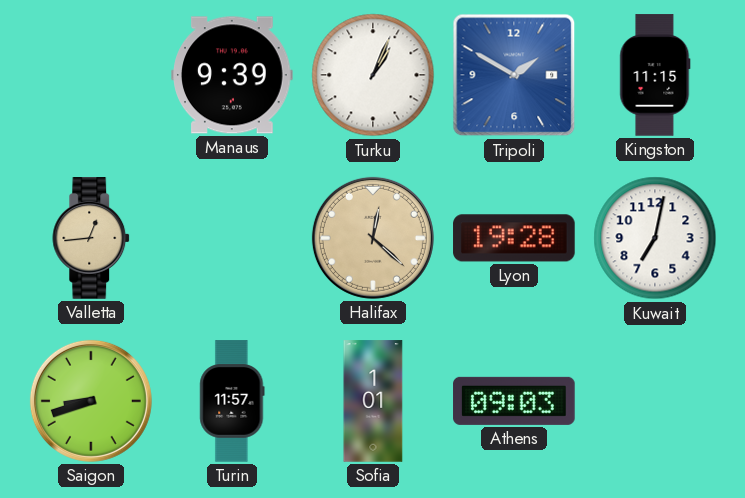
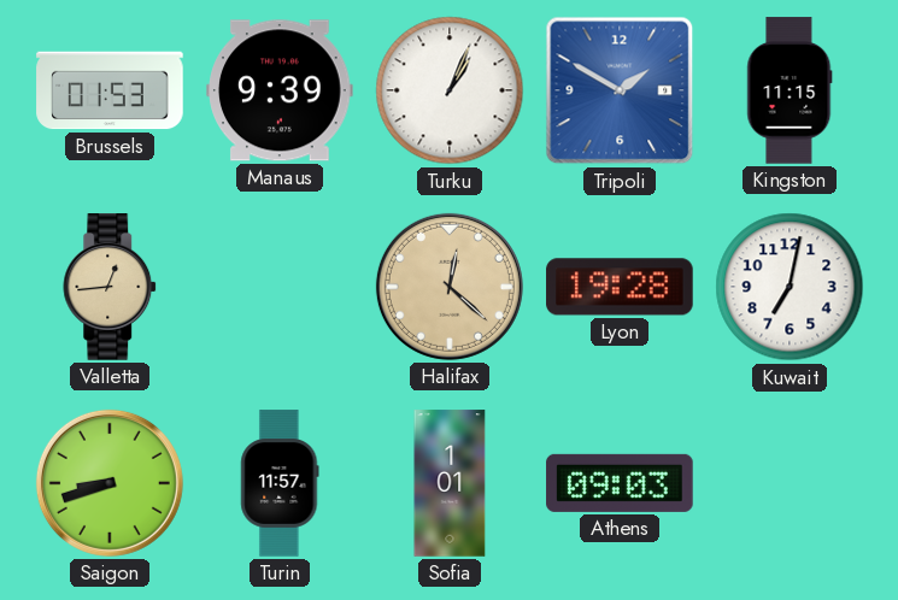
Brussels: none -> 01:53 (110, 90)
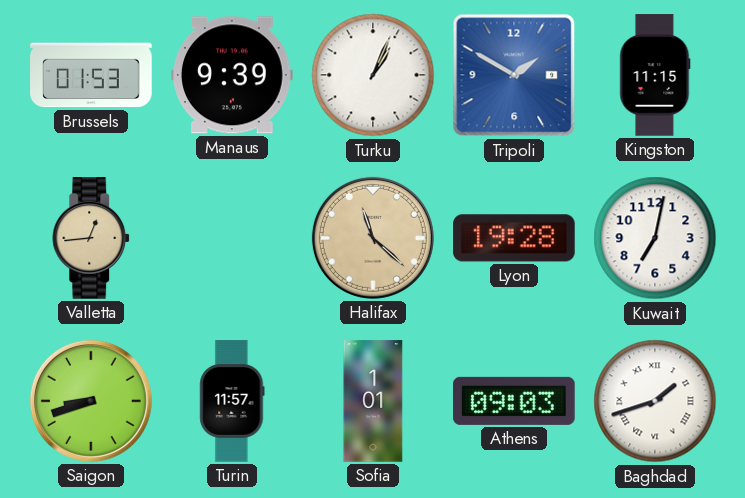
Halifax: 12:22 -> 11:22 (373, 238)
Baghdad: none -> 1:42 (655, 401)
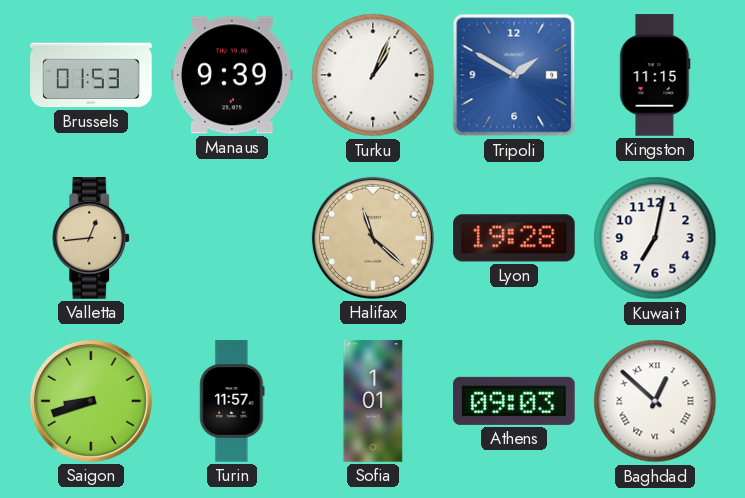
Baghdad: 1:42 -> 12:52 (655, 401)
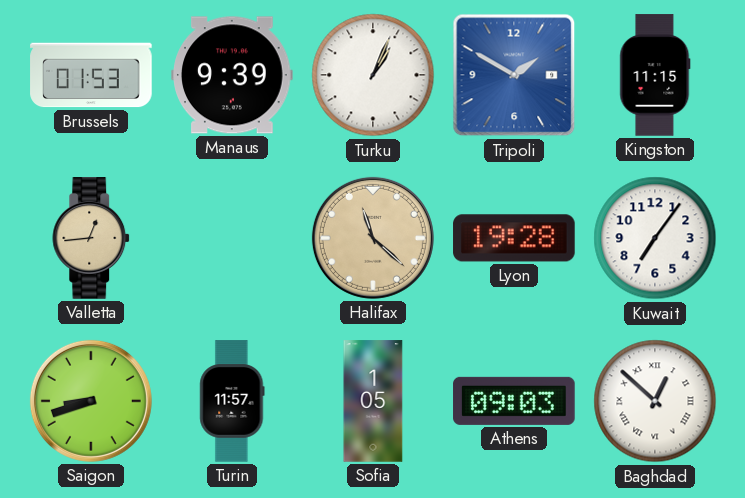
Kuwait: 7:02 -> 7:06 (655, 238)
Sofia: 1:01 -> 1:05 (373, 401)
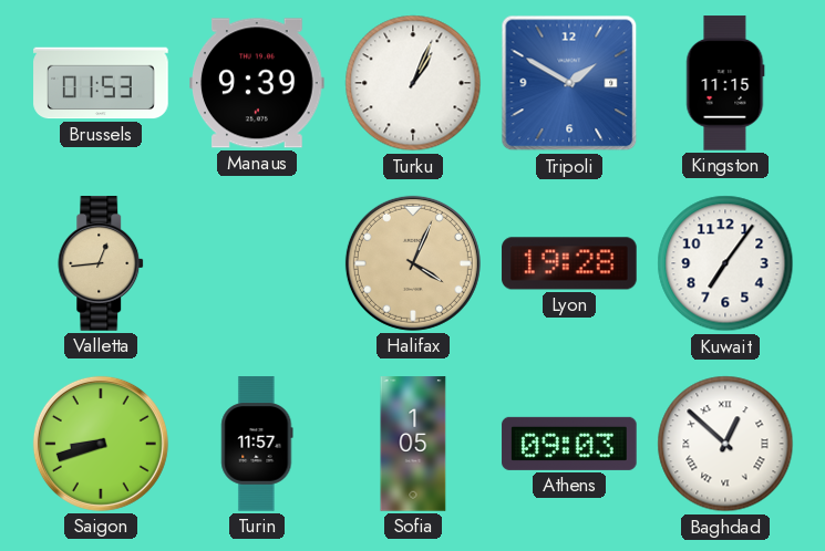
Halifax: 11:22 -> 4:04 (413, 263)
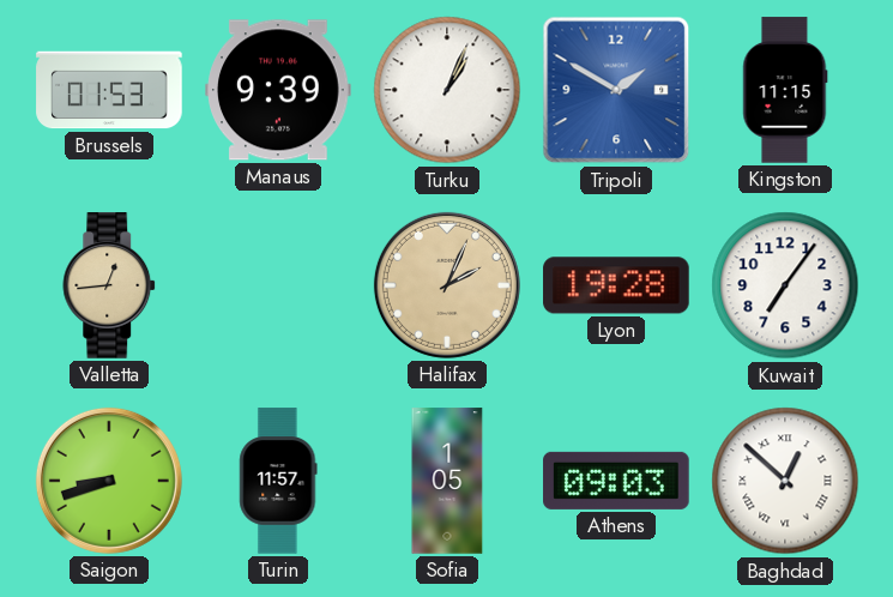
Halifax: 4:04 -> 2:04 (447, 285)
